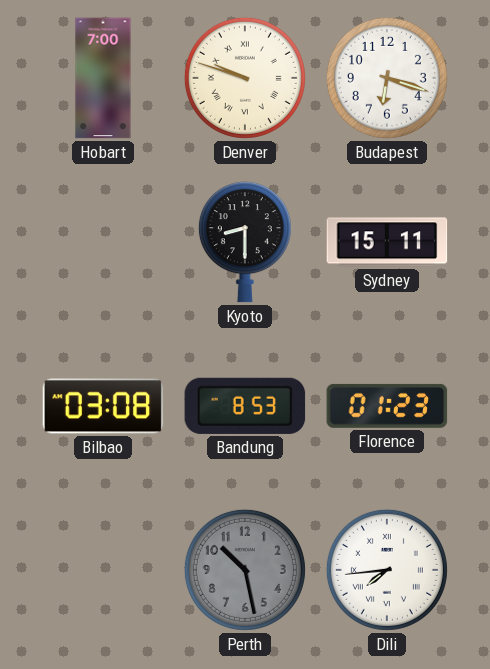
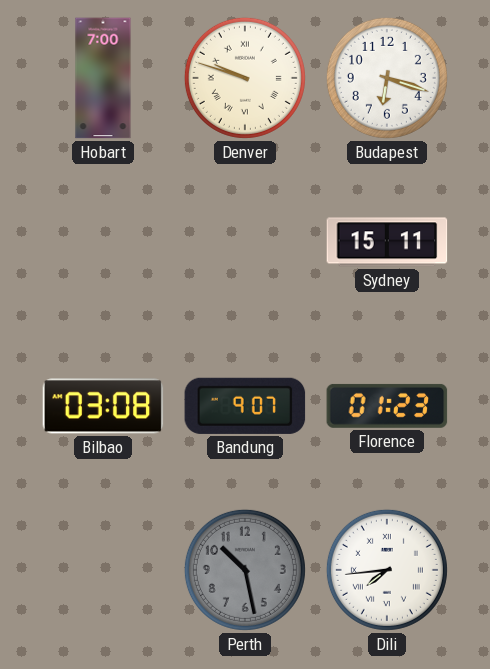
Kyoto: 8:30 -> none (245, 242)
Bandung: 8:53 -> 9:07 (245, 406)
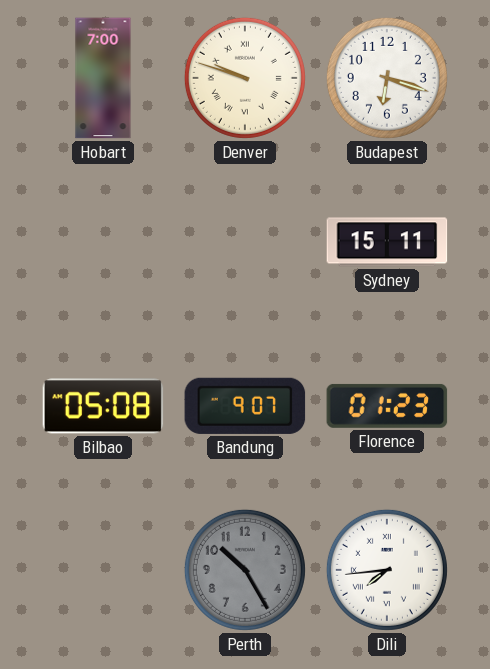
Bilbao: 03:08 -> 05:08 (103, 406)
Perth: 10:28 -> 10:25 (245, 570)
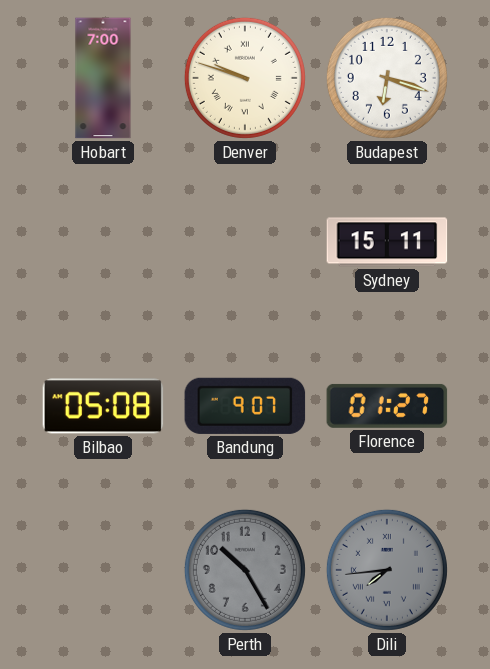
Florence: 01:23 -> 01:27 (387, 406)
Dili dial: white -> grey (387, 570)
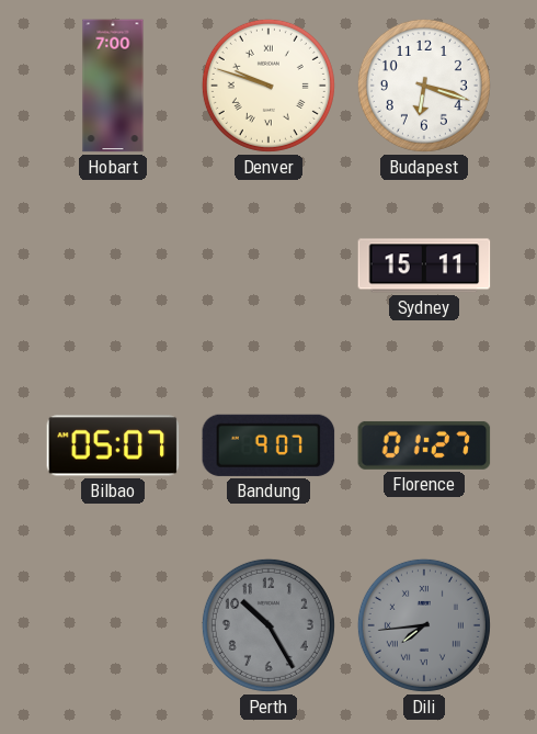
Bilbao: 05:08 -> 05:07 (113, 445)
